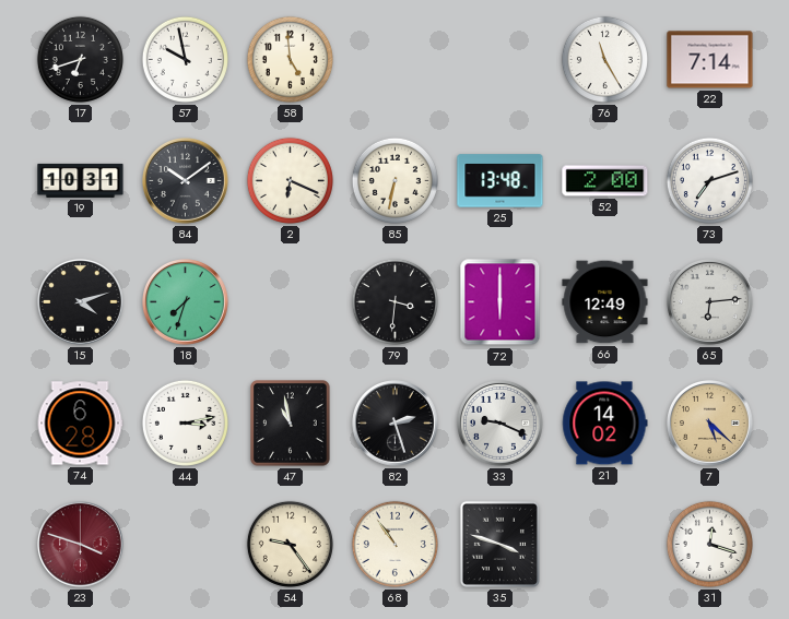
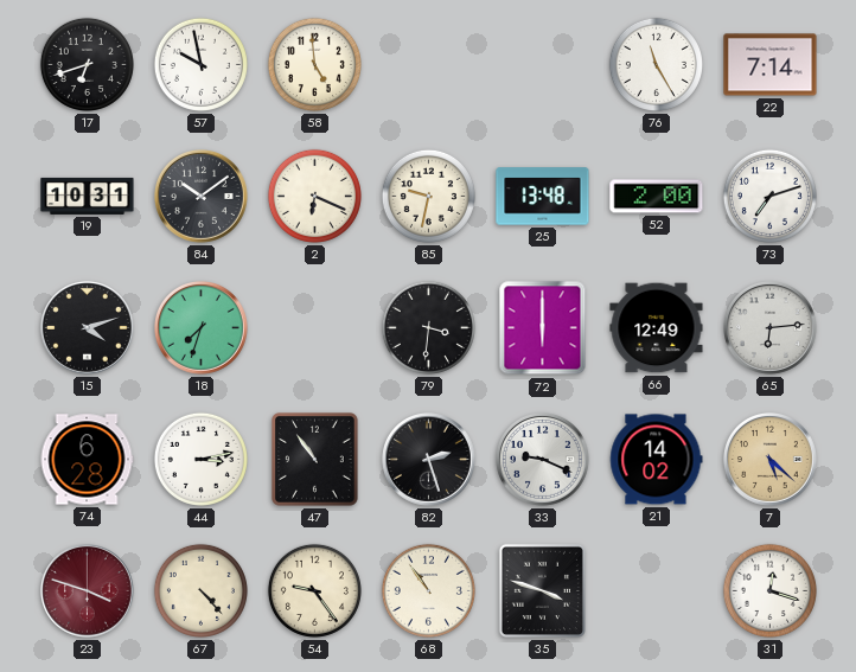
85: 6:32 -> 9:32 (428, 196)
47: 10:58 -> 10:54 (315, 460)
67: none -> 4:23 (200, 590)
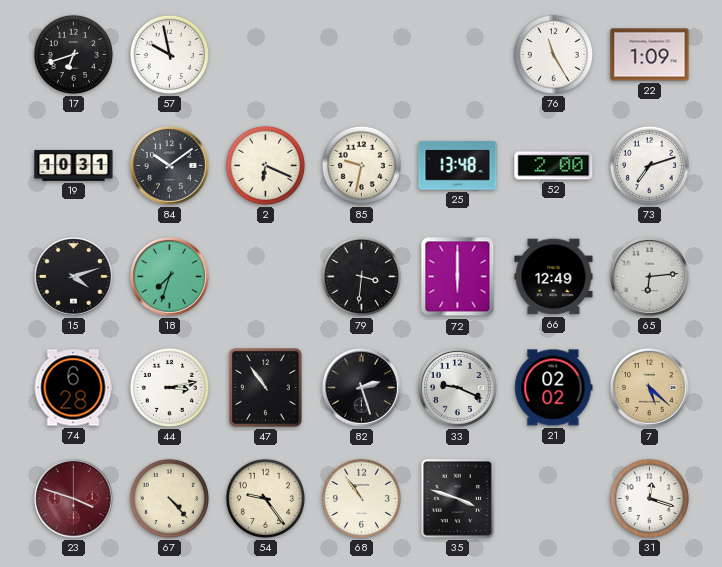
58: 4:59 -> none (314, 64)
22: 7:14 -> 1:09 (650, 55)
21: 14:02 -> 02:02 (554, 388)
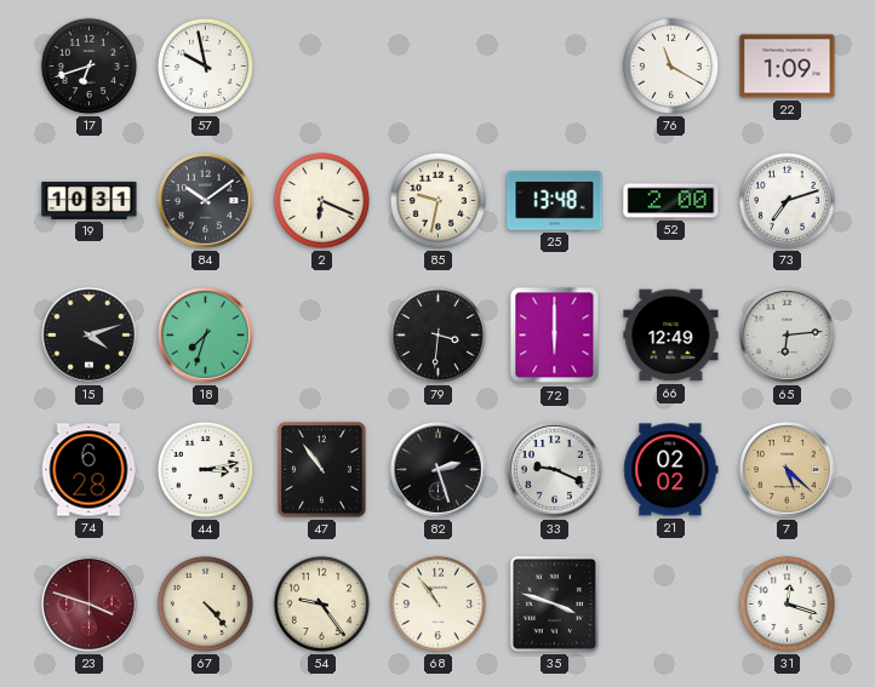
76: 11:25 -> 11:20 (670, 65)
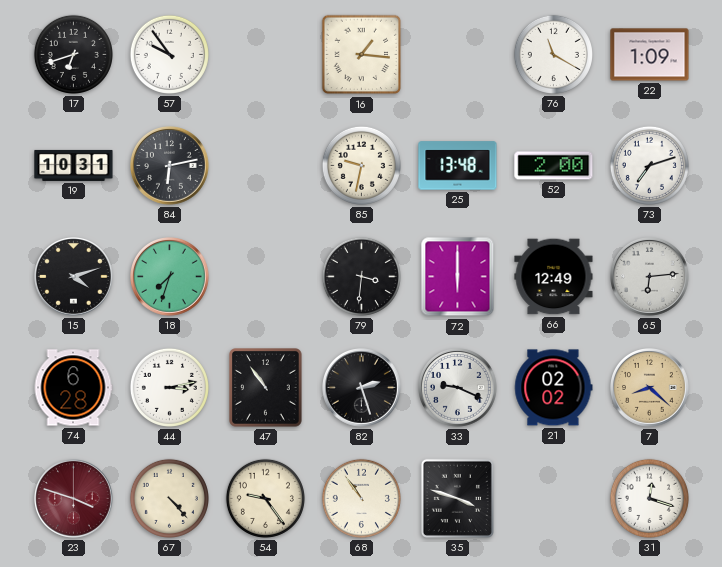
57: 9:58 -> 9:54 (169, 54)
16: none -> 1:16 (362, 55)
84: 10:09 -> 6:13 (170, 166)
2: 6:19 -> none (321, 200)
7: 5:22 -> 8:22 (650, 388)
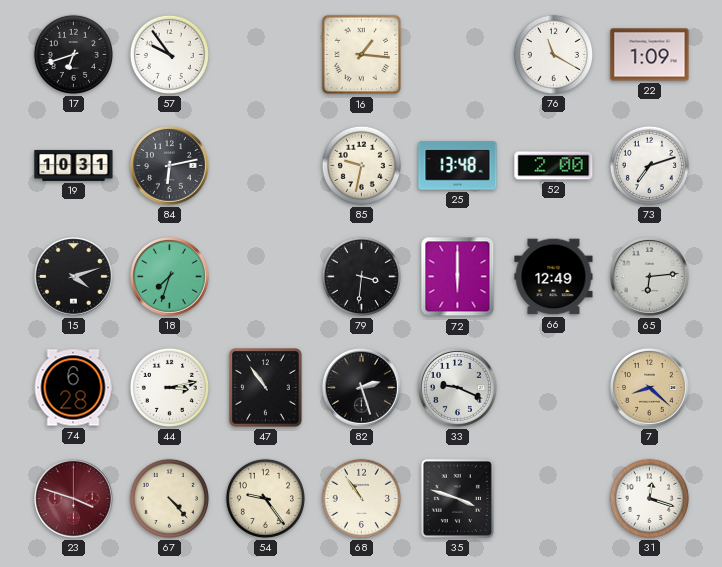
21: 02:02 -> none (554, 388)
